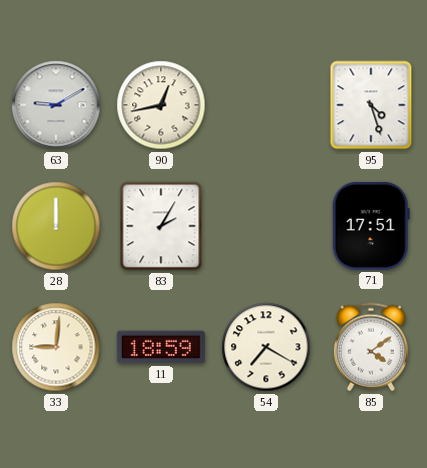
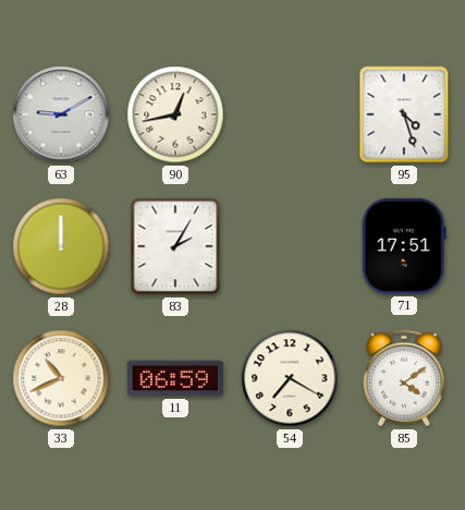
33: 9:01 -> 10:41 (61, 378)
11: 18:59 -> 06:59 (175, 378)
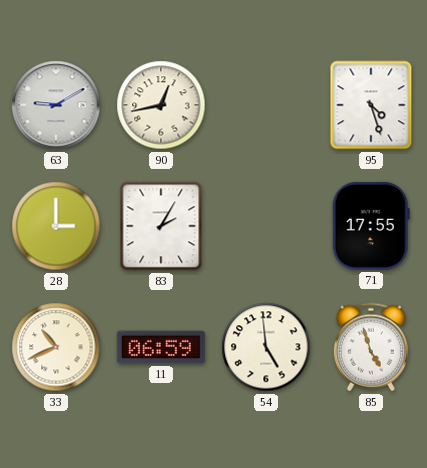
28: 12:00 -> 3:00 (56, 226)
71: 17:51 -> 17:55 (371, 226)
54: 7:20 -> 4:59 (266, 347)
85: 4:09 -> 4:57 (371, 347)
